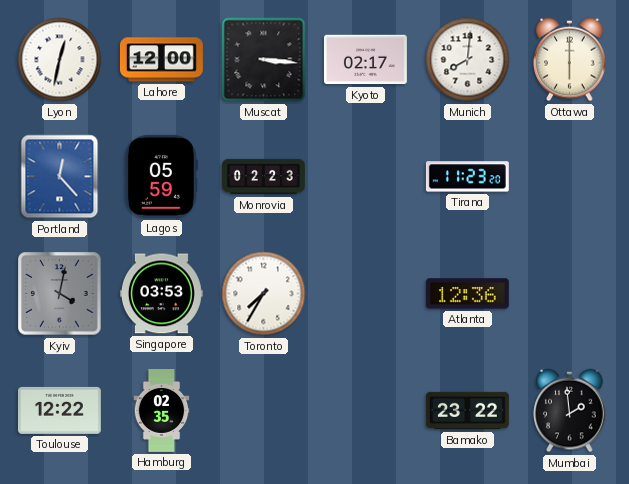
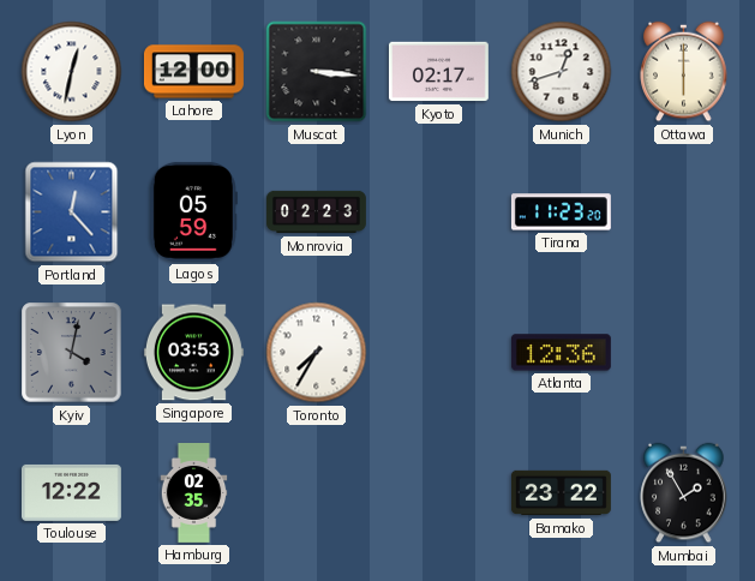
Munich: 8:01 -> 12:42 (562, 72)
Mumbai: 1:59 -> 1:55 (684, 493)
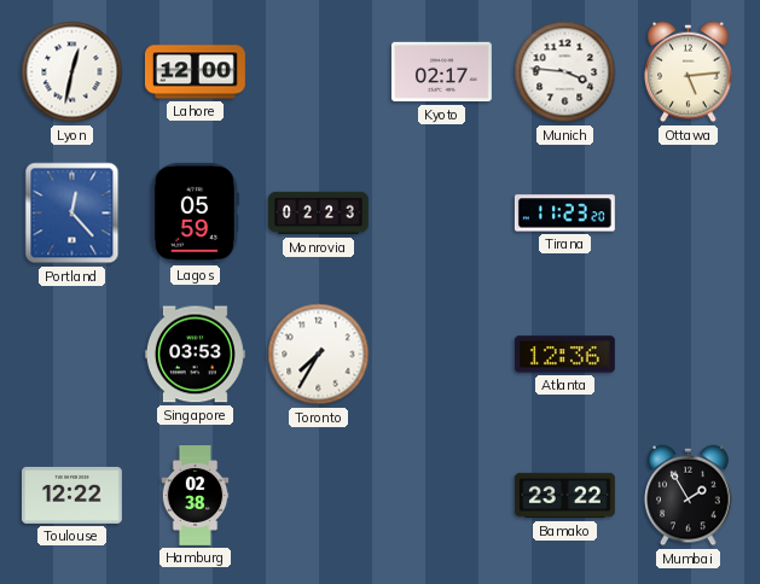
Muscat: 3:16 -> none (317, 72)
Munich: 12:42 -> 3:46 (565, 72)
Ottawa: 6:00 -> 5:14 (689, 72)
Kyiv: 4:02 -> none (72, 353)
Hamburg: 02:35 -> 02:38 (196, 496)
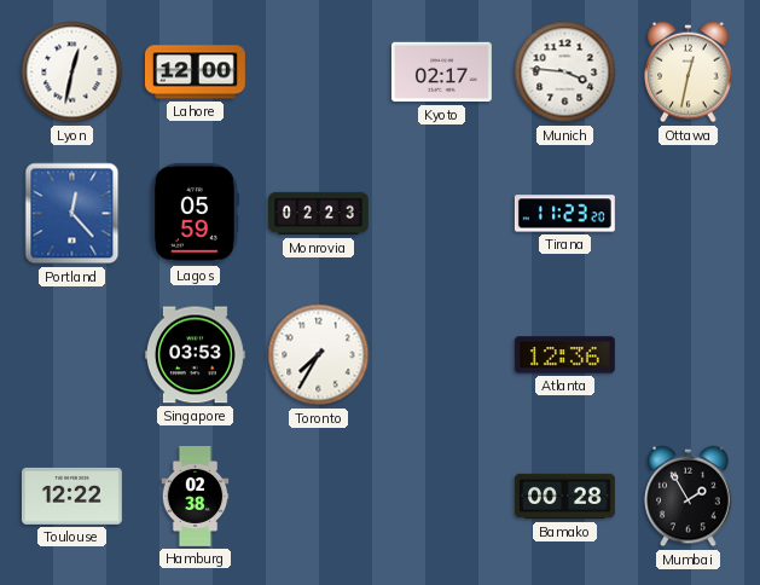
Ottawa: 5:14 -> 12:32 (689, 73)
Bamako: 23:22 -> 00:28 (564, 497)
